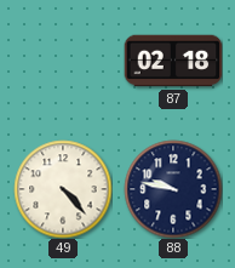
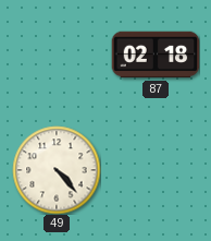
88: 9:47 -> none (173, 189)
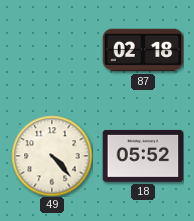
18: none -> 05:52 (143, 156)
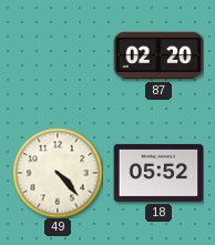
87: 02:18 -> 02:20 (158, 55)
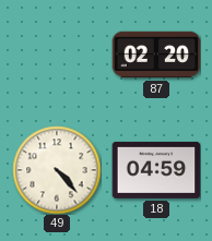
18: 05:52 -> 04:59 (156, 170)
